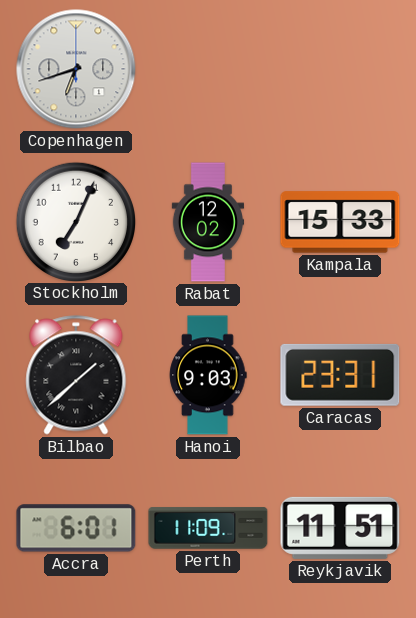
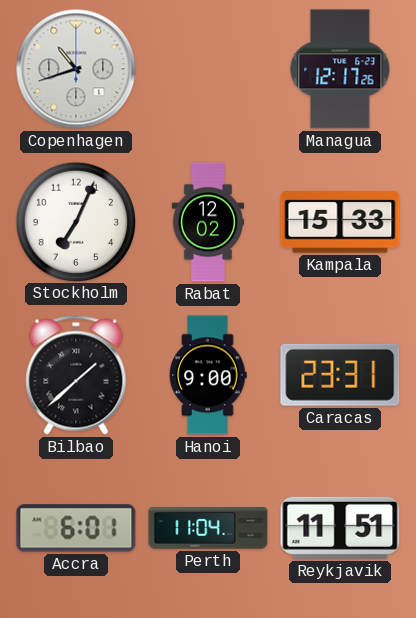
Copenhagen: 6:42 -> 10:42 (76, 69)
Managua: none -> 12:17 (340, 69)
Hanoi: 9:03 -> 9:00 (208, 375)
Perth: 11:09 -> 11:04 (208, 528)
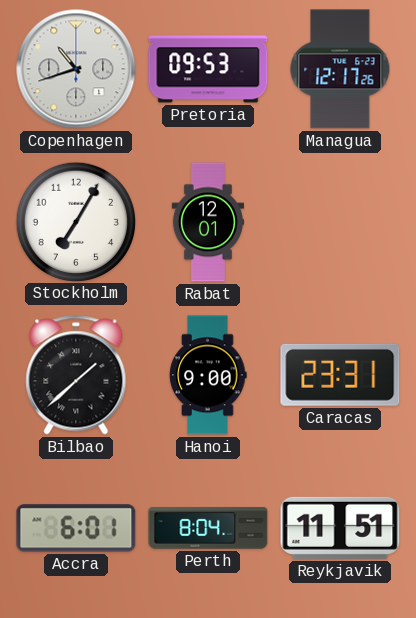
Pretoria: none -> 09:53 (208, 69)
Stockholm: 7:04 -> 7:05 (75, 221)
Rabat: 12:02 -> 12:01 (207, 222)
Kampala: 15:33 -> none (340, 222)
Perth: 11:04 -> 8:04 (208, 528)
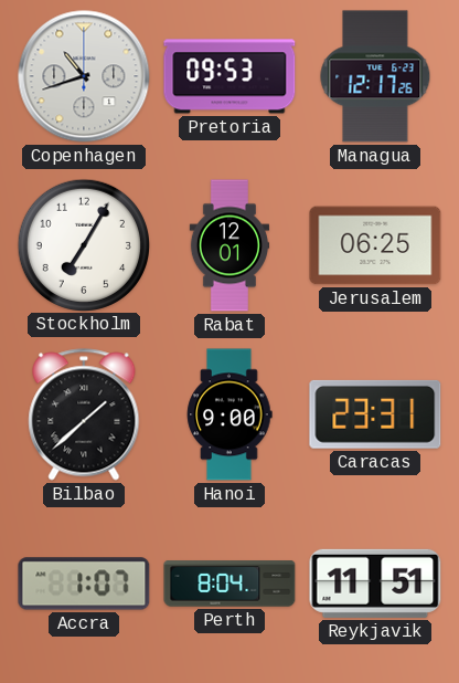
Jerusalem: none -> 06:25 (375, 245)
Accra: 6:01 -> 1:07 (84, 584)
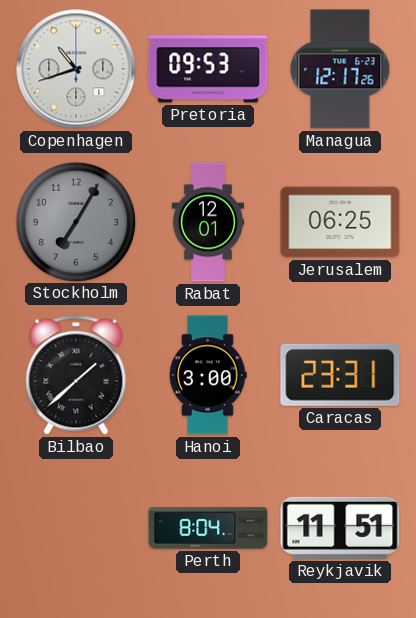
Stockholm dial: white -> grey (75, 221)
Hanoi: 9:00 -> 3:00 (208, 375)
Accra: 1:07 -> none (84, 584)
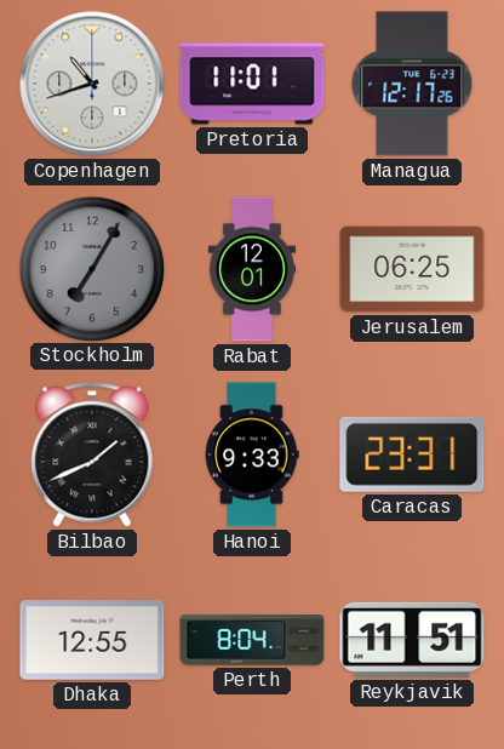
Pretoria: 09:53 -> 11:01 (252, 84)
Bilbao: 1:38 -> 1:41 (92, 454)
Hanoi: 3:00 -> 9:33 (252, 454)
Dhaka: none -> 12:55 (92, 641)
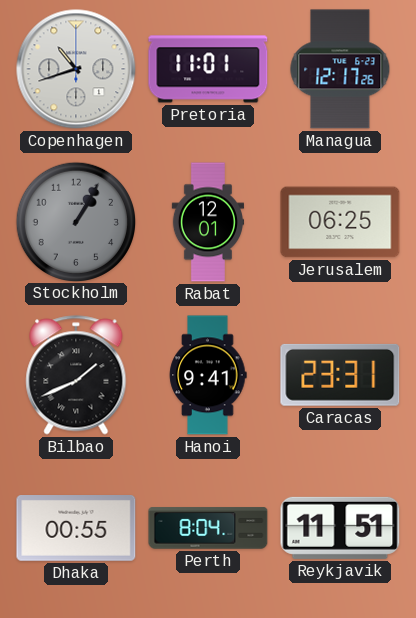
Stockholm: 7:05 -> 1:05 (75, 221)
Hanoi: 9:33 -> 9:41 (208, 375)
Dhaka: 12:55 -> 00:55 (76, 529)
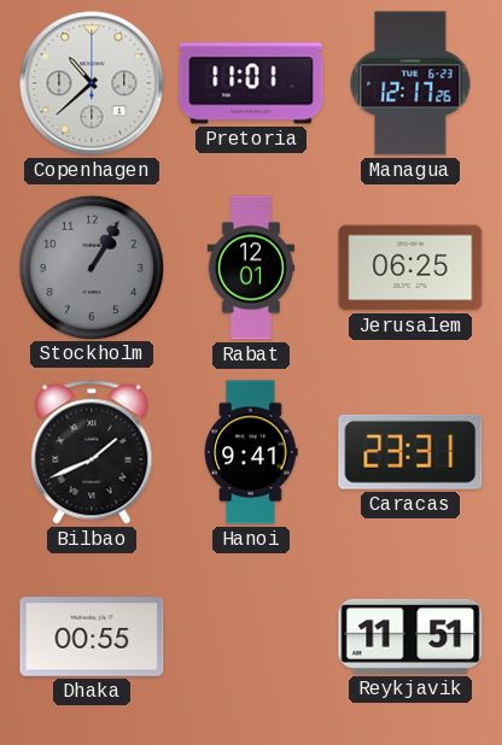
Copenhagen: 10:42 -> 10:38 (92, 83)
Perth: 8:04 -> none (208, 528)
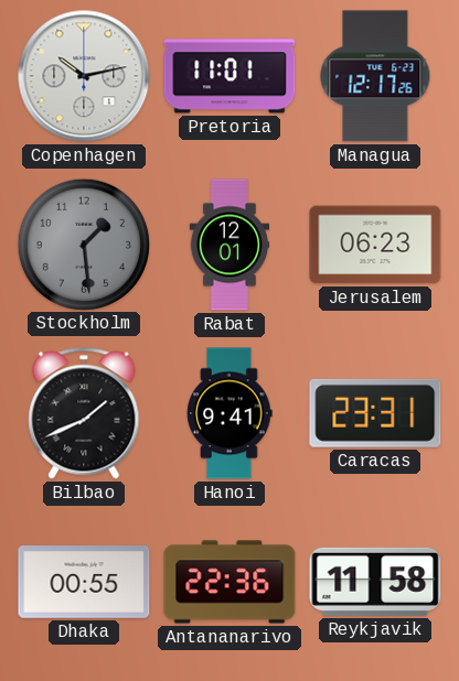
Copenhagen: 10:38 -> 10:13 (84, 76)
Stockholm: 1:05 -> 1:29 (83, 244)
Jerusalem: 06:25 -> 06:23 (375, 245)
Antananarivo: none -> 22:36 (229, 582)
Reykjavik: 11:51 -> 11:58 (375, 582)
